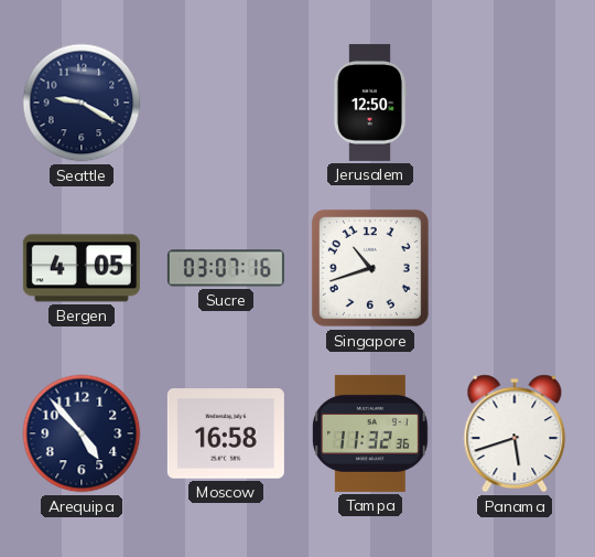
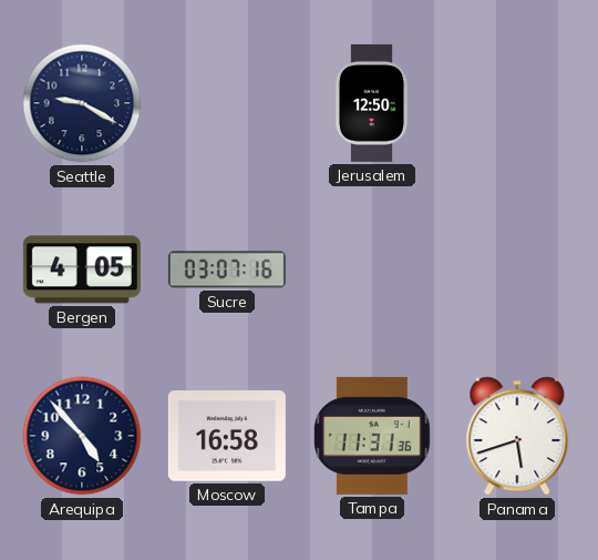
Singapore: 10:42 -> none (370, 268)
Tampa: 11:32 -> 11:31 (373, 436)
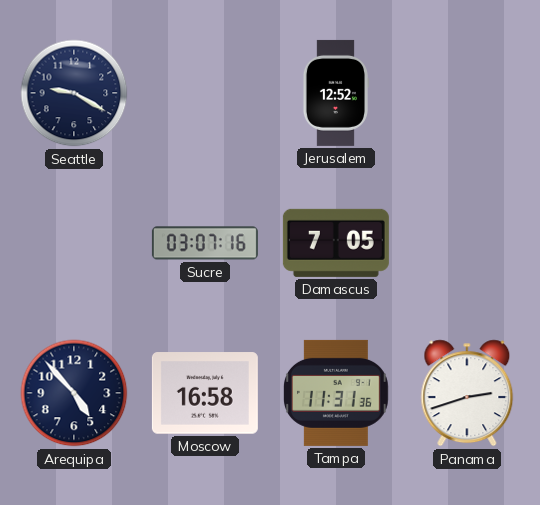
Jerusalem: 12:50 -> 12:52 (335, 93)
Bergen: 4:05 -> none (82, 269)
Damascus: none -> 7:05 (336, 243)
Panama: 5:42 -> 2:42 (467, 393)
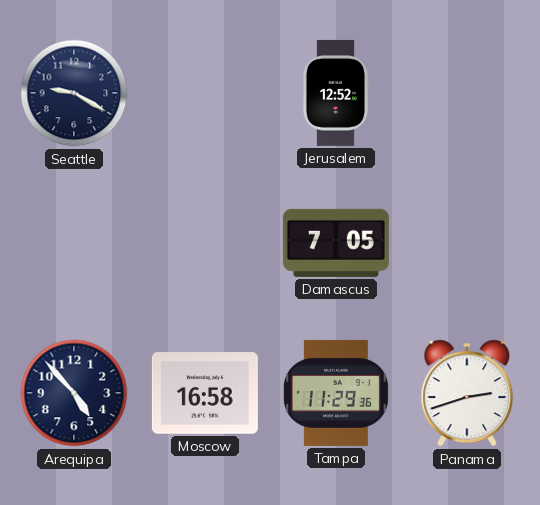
Sucre: 03:07 -> none (205, 243)
Tampa: 11:31 -> 11:29 (337, 393)
